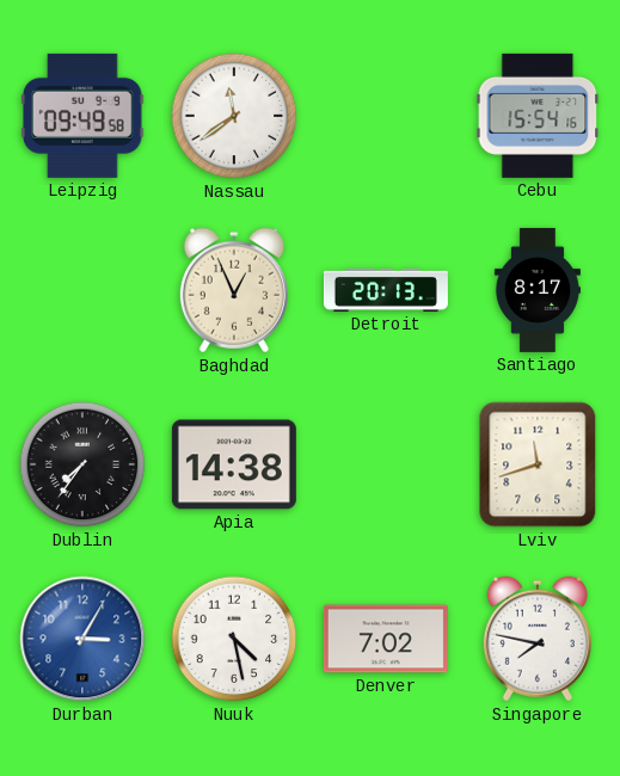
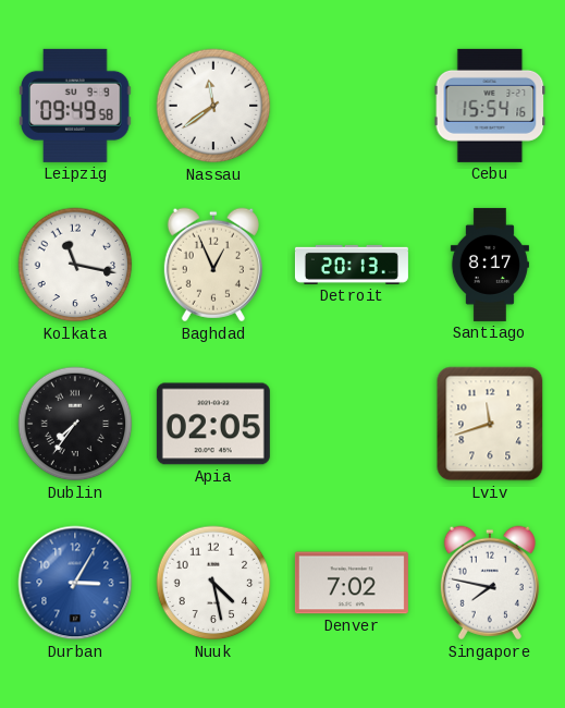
Kolkata: none -> 11:17 (75, 265)
Apia: 14:38 -> 02:05 (213, 424)
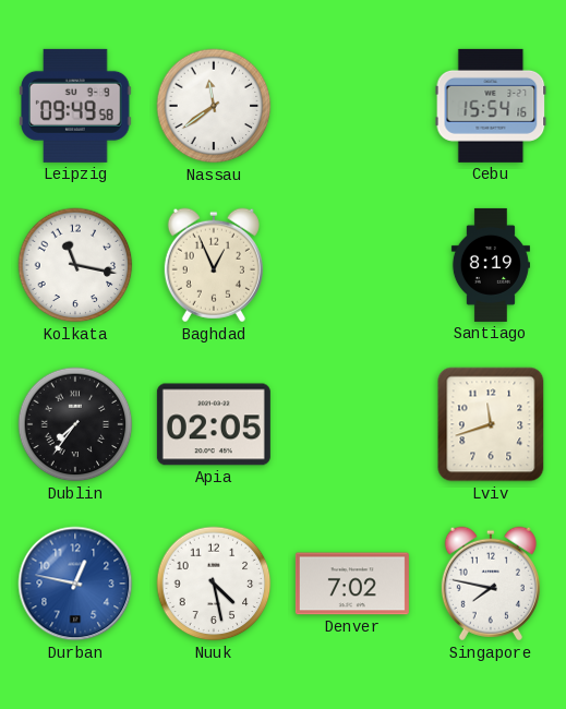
Detroit: 20:13 -> none (352, 265)
Santiago: 8:17 -> 8:19 (491, 265)
Durban: 3:05 -> 12:47 (75, 584)
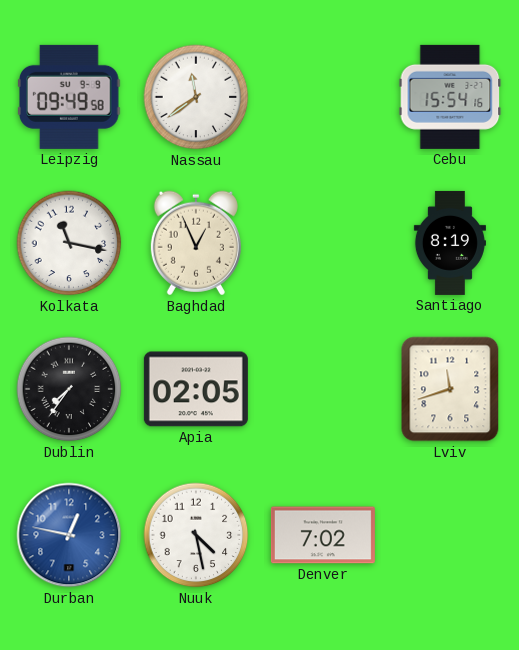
Singapore: 7:47 -> none (491, 584)
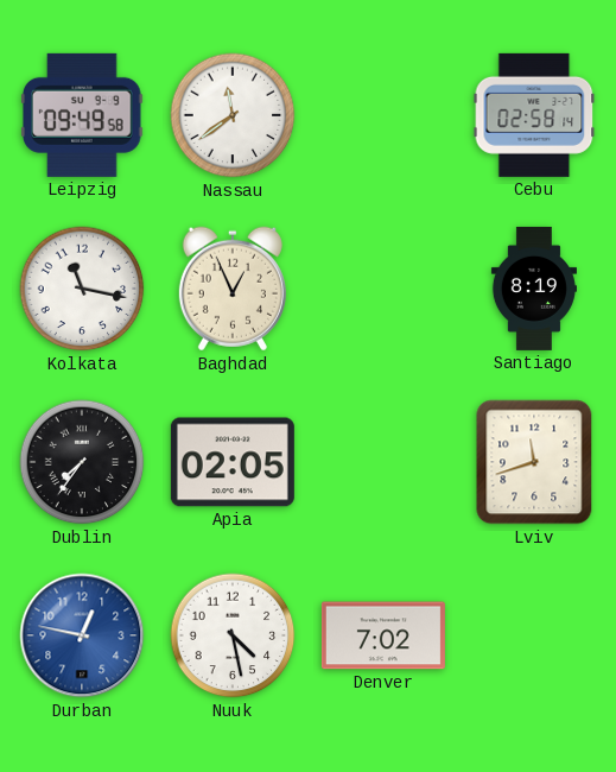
Cebu: 15:54 -> 02:58 (534, 115)
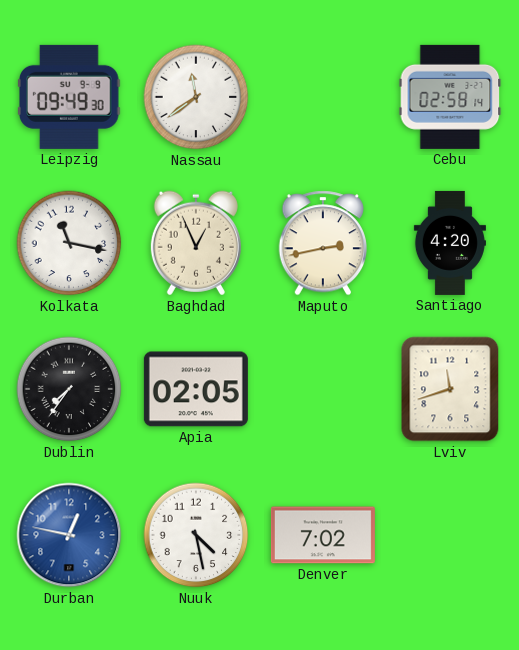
Leipzig: 09:49:58 -> 09:49:30 (69, 97)
Maputo: none -> 2:43 (322, 243)
Santiago: 8:19 -> 4:20 (450, 243)
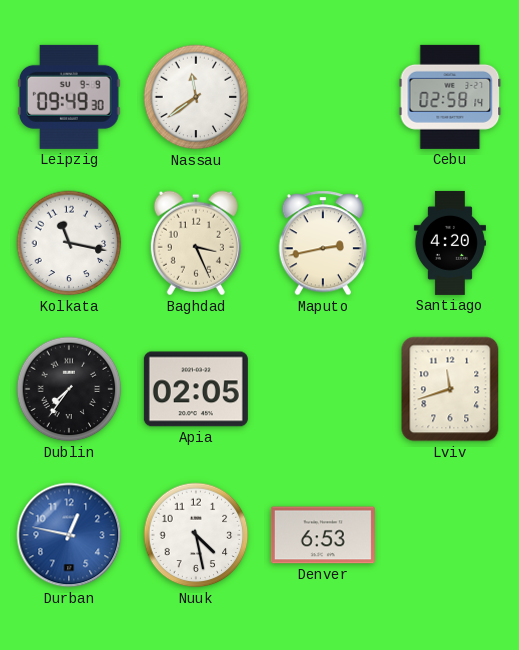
Baghdad: 12:56 -> 3:26 (196, 243)
Denver: 7:02 -> 6:53 (323, 535)
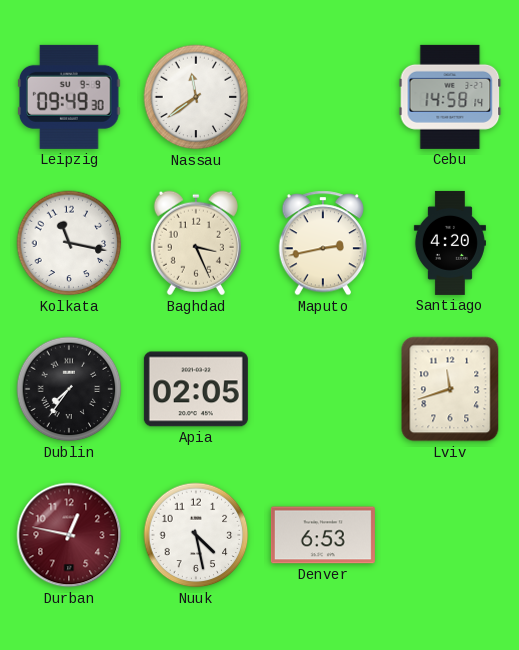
Cebu: 02:58 -> 14:58 (450, 97)
Durban dial: blue -> burgundy (69, 535)
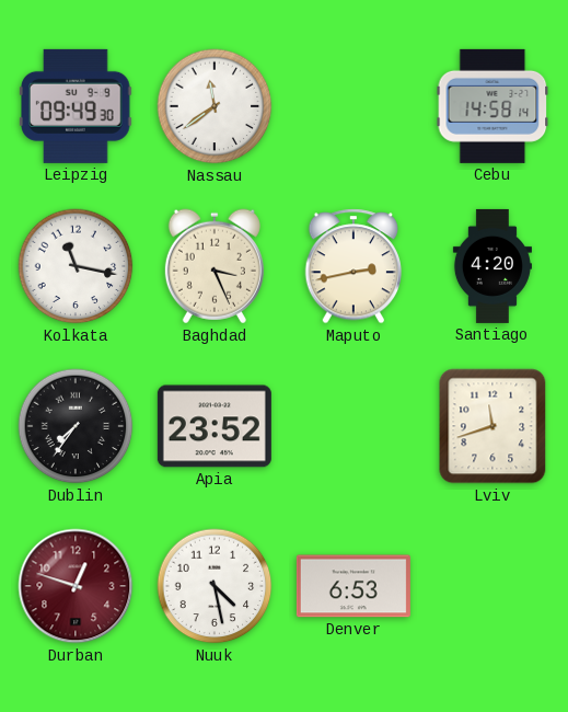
Apia: 02:05 -> 23:52 (215, 426)
Durban: 12:47 -> 12:48 (76, 586)
